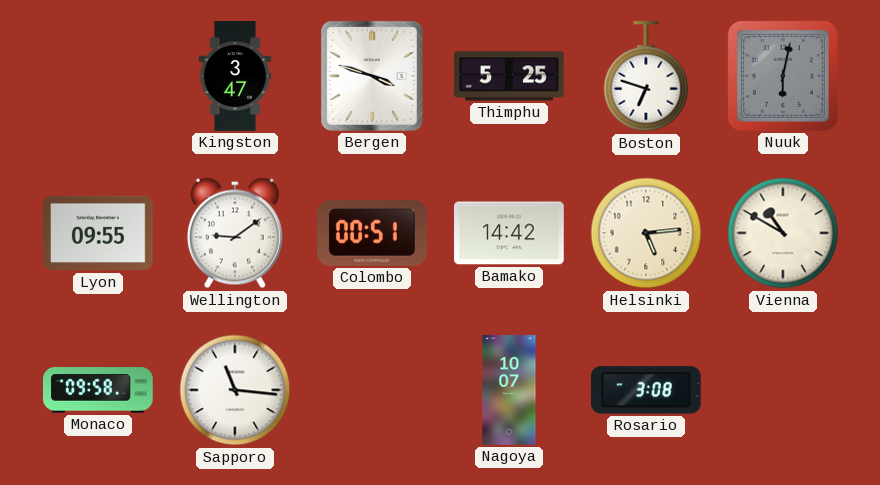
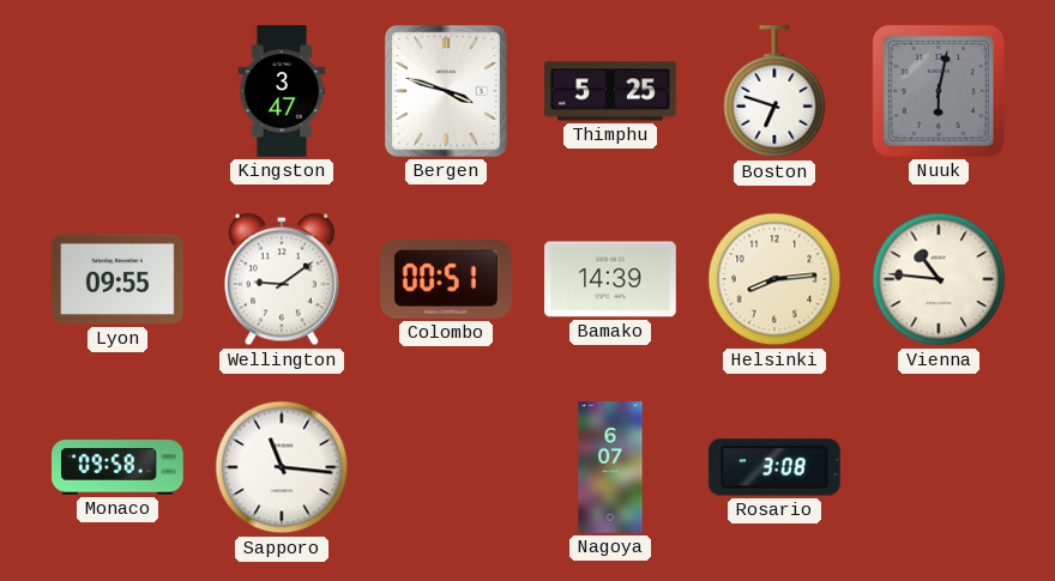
Bamako: 14:42 -> 14:39 (611, 279)
Helsinki: 5:14 -> 8:14 (774, 279)
Vienna: 10:50 -> 10:46 (939, 279)
Nagoya: 10:07 -> 6:07 (610, 467)
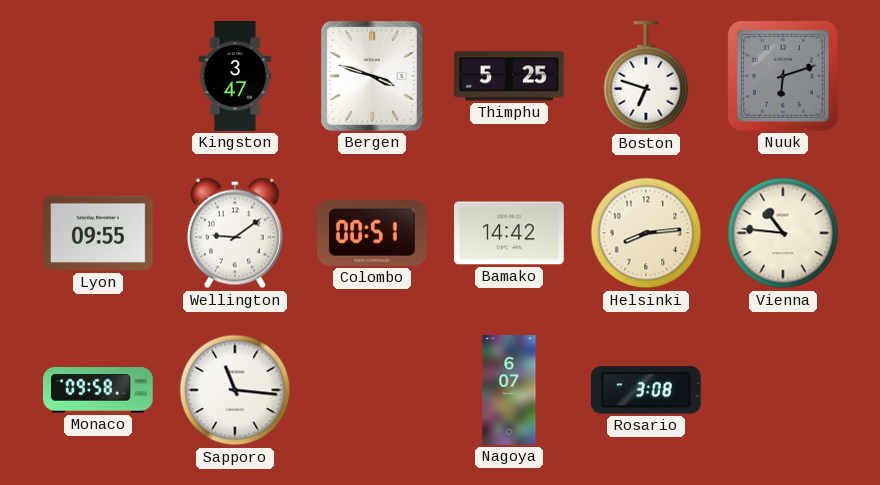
Nuuk: 6:02 -> 6:12 (783, 76)
Bamako: 14:39 -> 14:42 (510, 233)
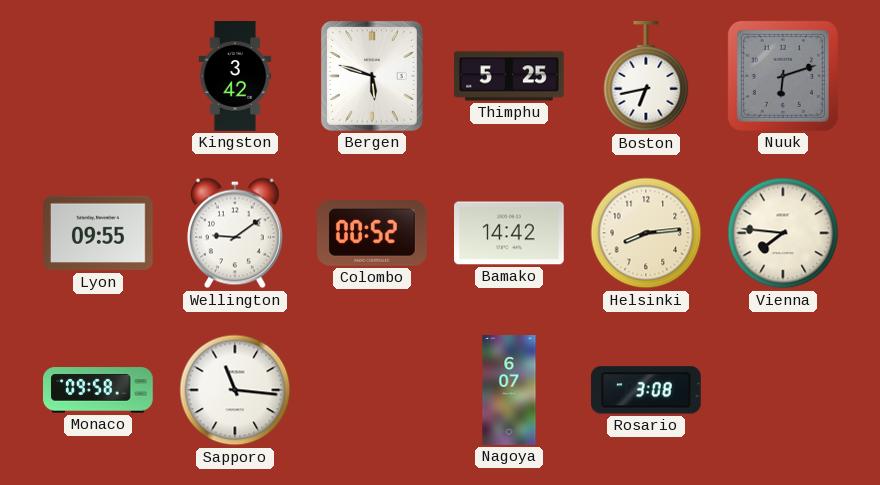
Kingston: 3:47 -> 3:42 (235, 76)
Bergen: 3:48 -> 5:48 (372, 76)
Boston: 6:48 -> 6:43 (646, 77)
Colombo: 00:51 -> 00:52 (373, 234)
Vienna: 10:46 -> 7:46 (783, 233)
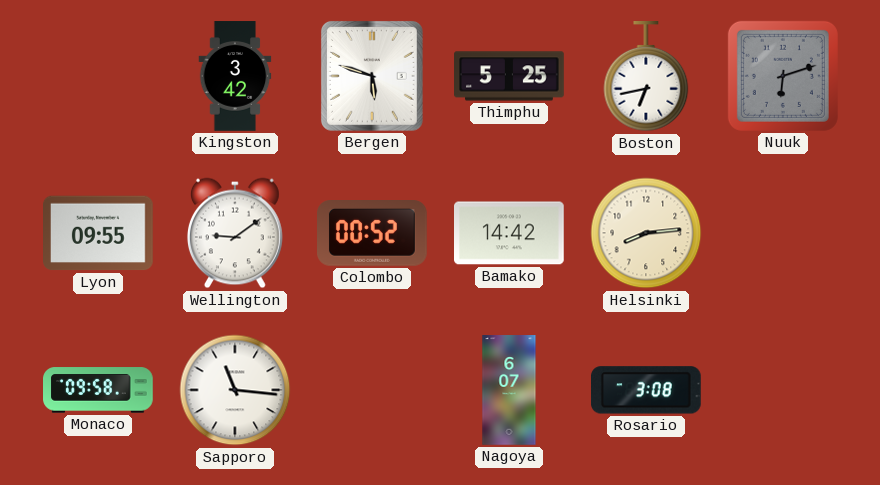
Vienna: 7:46 -> none (783, 233)
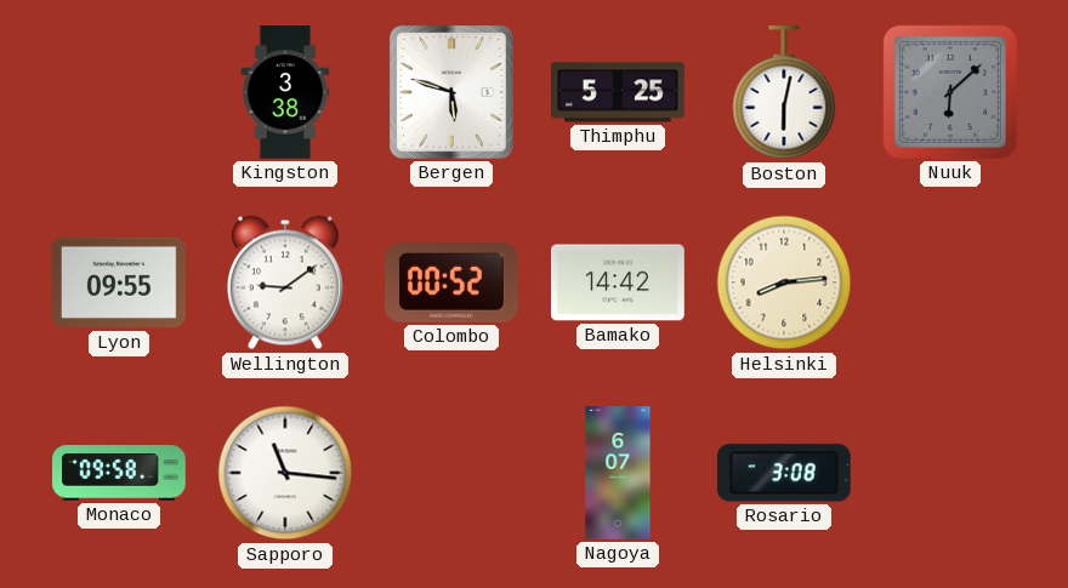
Kingston: 3:42 -> 3:38 (285, 92)
Boston: 6:43 -> 6:02 (784, 93)
Nuuk: 6:12 -> 6:08 (950, 92)
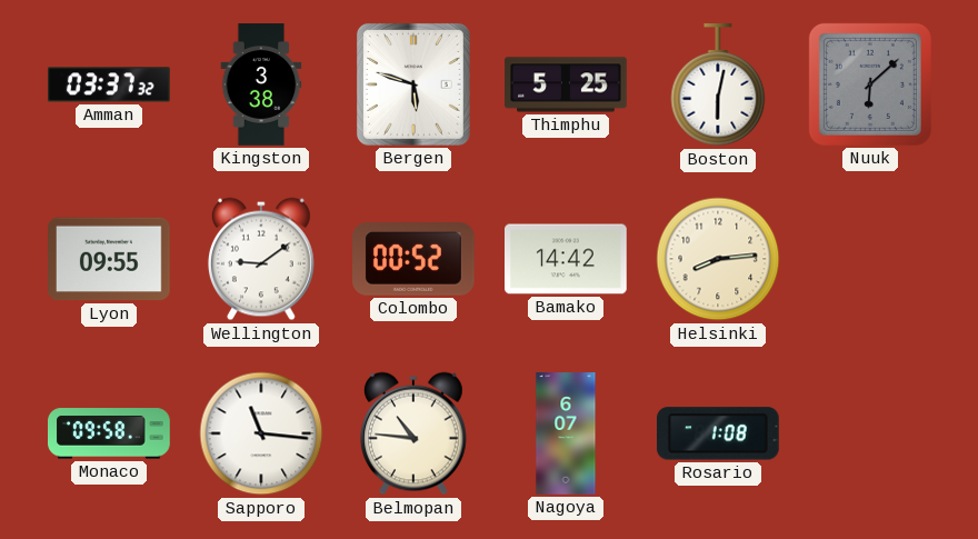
Amman: none -> 03:37 (109, 84)
Belmopan: none -> 10:46 (413, 433)
Rosario: 3:08 -> 1:08 (718, 433)
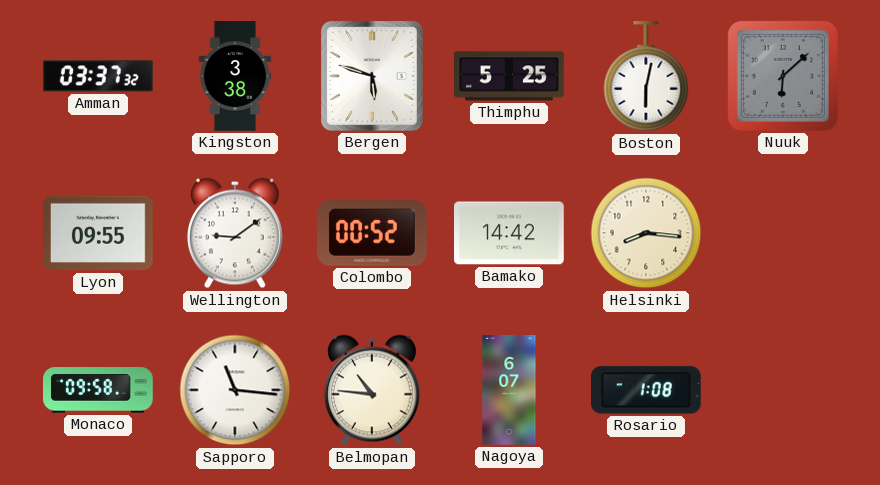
Helsinki: 8:14 -> 8:16 (646, 233)
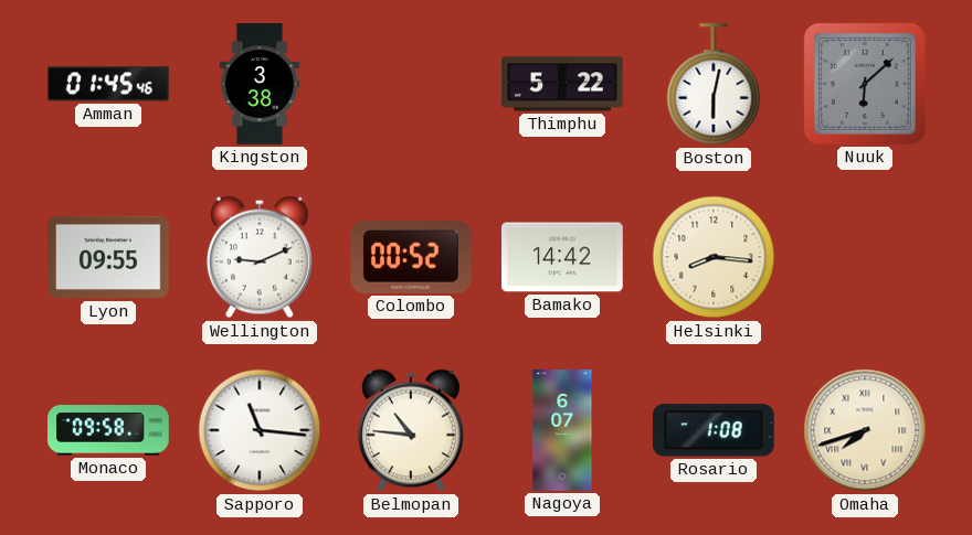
Amman: 03:37 -> 01:45 (108, 84)
Bergen: 5:48 -> none (372, 76)
Thimphu: 5:25 -> 5:22 (562, 84)
Wellington: 9:09 -> 9:11 (260, 257)
Omaha: none -> 7:42 (865, 430)
